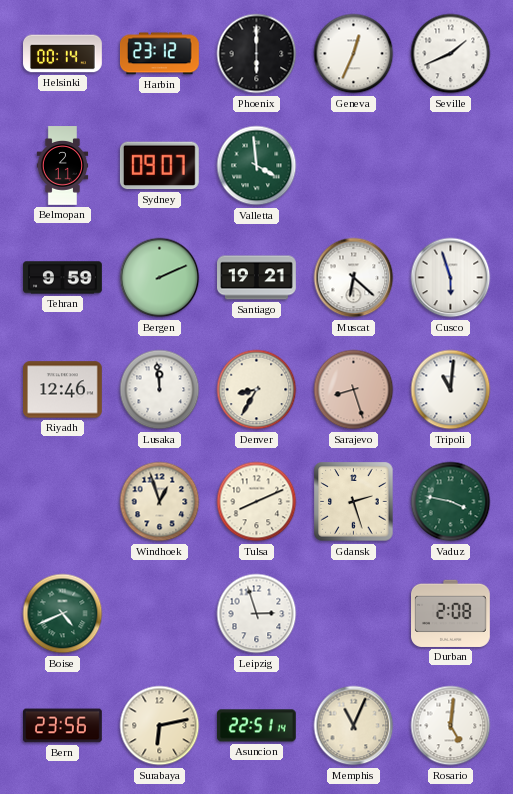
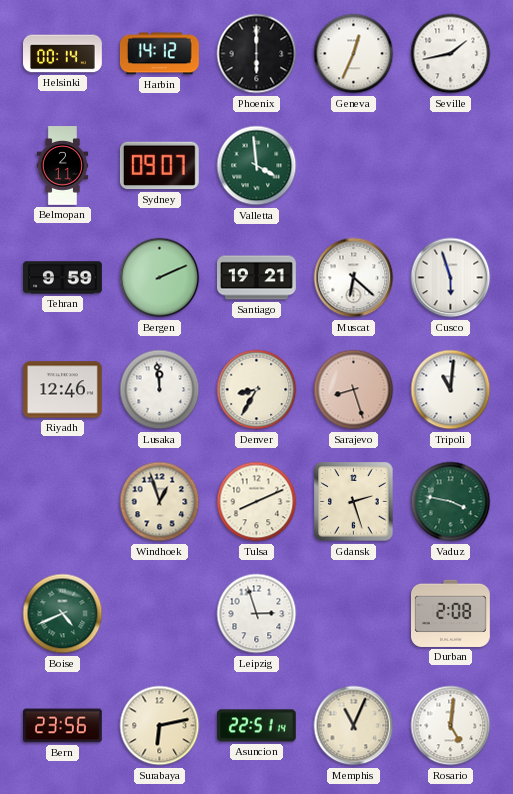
Harbin: 23:12 -> 14:12 (159, 54)
Seville: 1:41 -> 1:43 (451, 54)
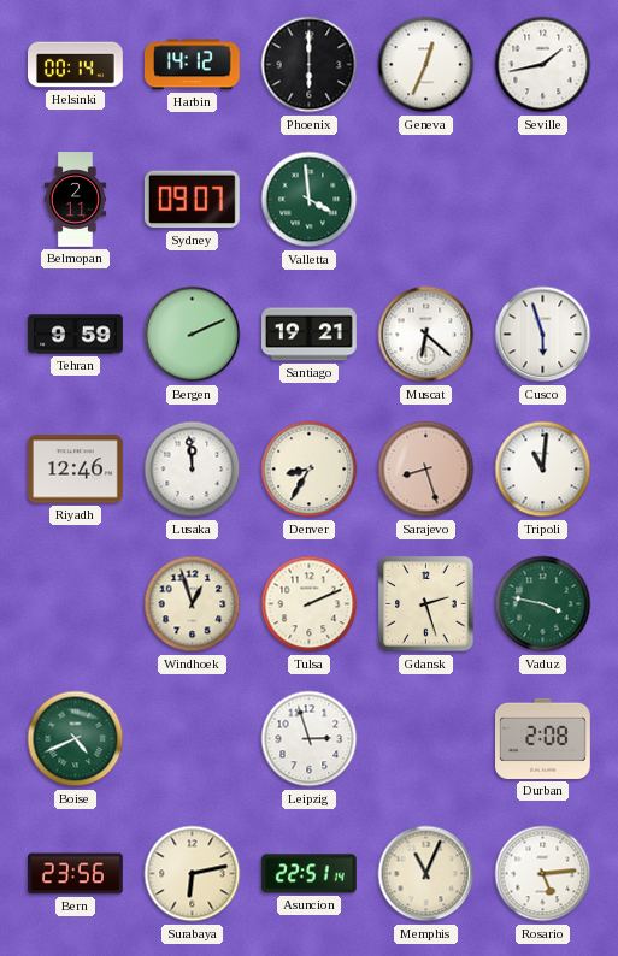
Tulsa: 8:11 -> 2:11 (310, 604)
Rosario: 5:01 -> 5:14 (543, 874)
